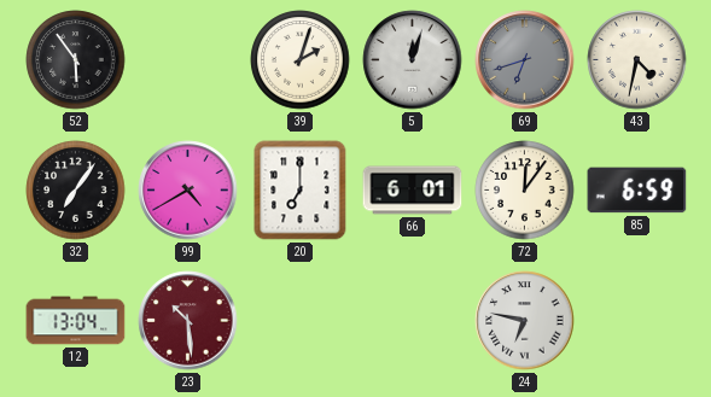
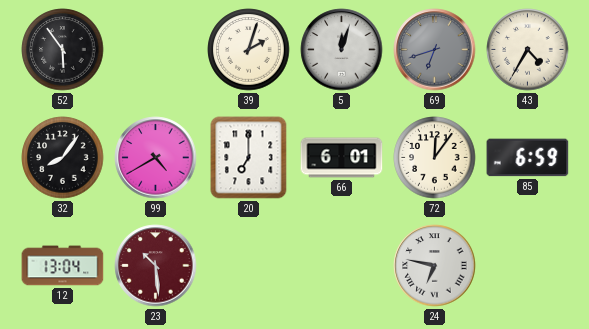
43: 4:32 -> 4:35 (528, 50)
32: 7:06 -> 8:06 (63, 158)
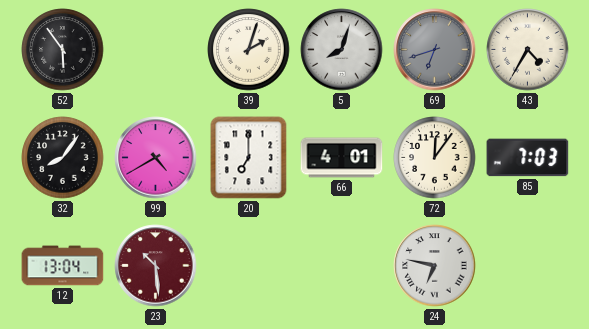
5: 12:03 -> 8:03 (342, 50)
66: 6:01 -> 4:01 (342, 158)
85: 6:59 -> 7:03 (528, 158)
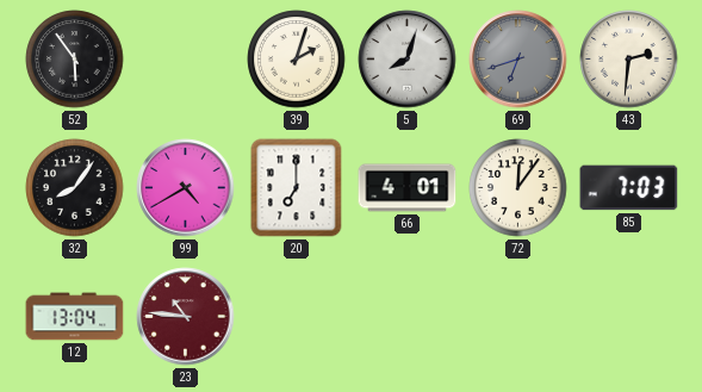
43: 4:35 -> 2:31 (629, 60)
23: 10:29 -> 10:46 (186, 317)
24: 6:47 -> none (435, 266)
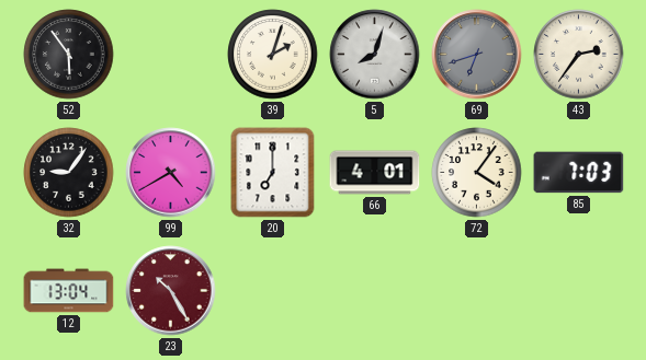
43: 2:31 -> 2:36 (579, 55)
32: 8:06 -> 9:06 (69, 173)
72: 12:06 -> 4:06 (477, 173)
23: 10:46 -> 10:25 (171, 291)
